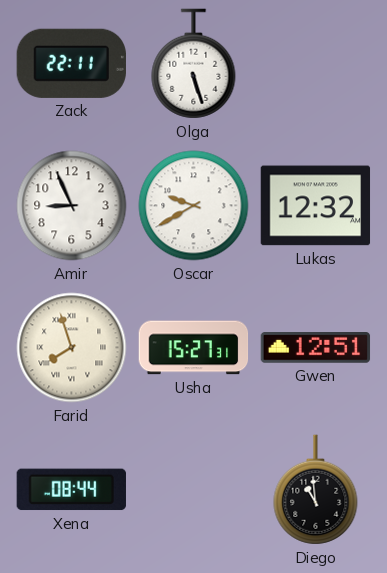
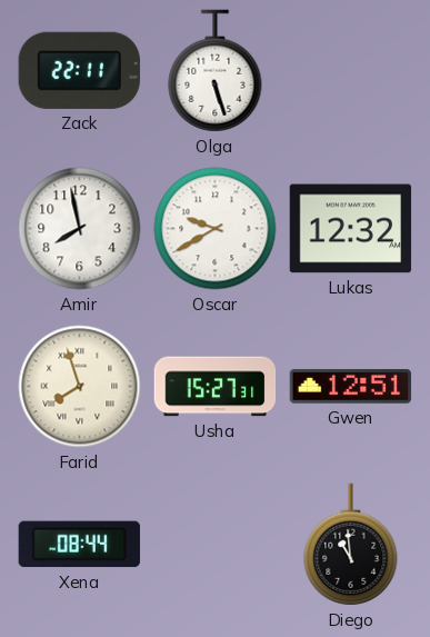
Amir: 8:56 -> 7:58 (80, 229)
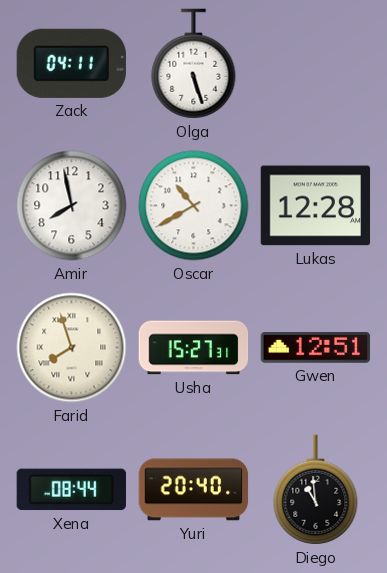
Zack: 22:11 -> 04:11 (71, 63)
Oscar: 9:40 -> 10:40 (194, 206)
Lukas: 12:32 -> 12:28 (316, 206)
Yuri: none -> 20:40 (194, 490)
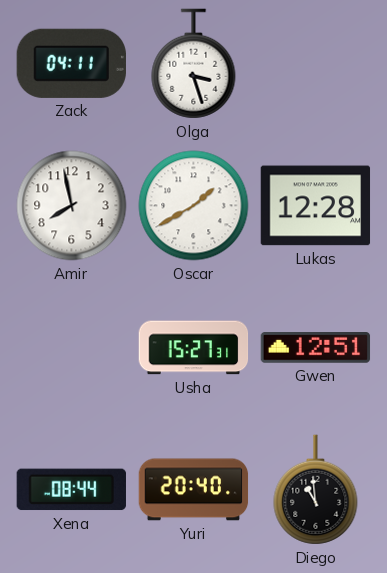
Olga: 5:27 -> 3:27 (194, 64)
Oscar: 10:40 -> 1:40 (194, 206)
Farid: 7:57 -> none (72, 348)
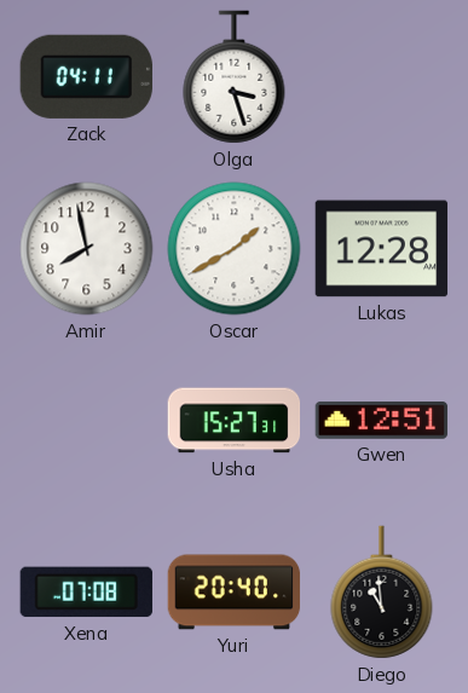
Xena: 08:44 -> 07:08 (86, 593)
